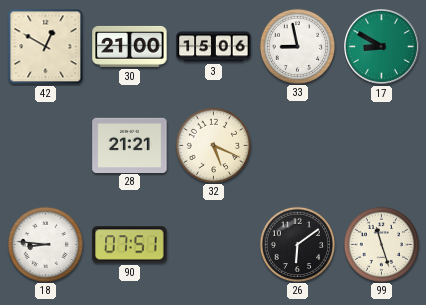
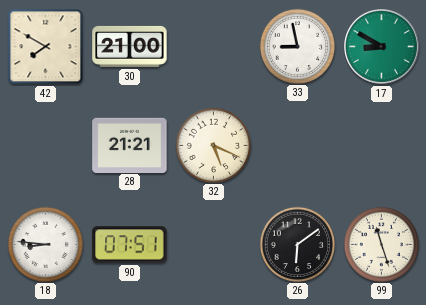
42: 12:50 -> 7:50 (46, 47)
3: 15:06 -> none (214, 47)
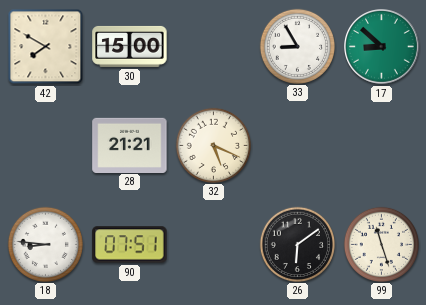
30: 21:00 -> 15:00 (130, 46)
33: 8:58 -> 8:55 (297, 46)
17: 8:50 -> 8:52 (382, 47)
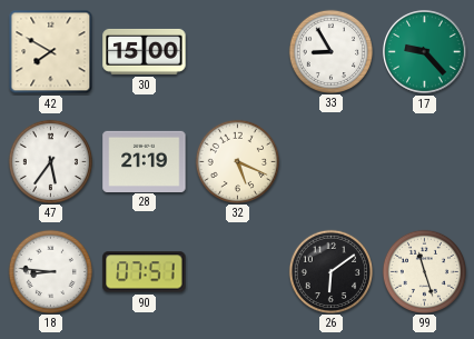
17: 8:52 -> 9:23 (425, 52)
47: none -> 5:36 (50, 161)
28: 21:21 -> 21:19 (145, 161)
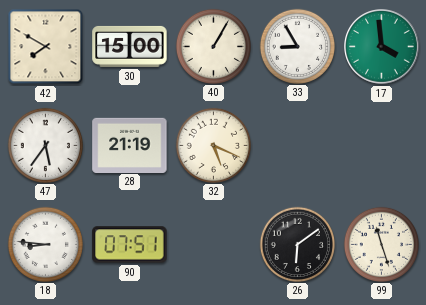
40: none -> 1:05 (213, 46)
17: 9:23 -> 3:59 (382, 47)
